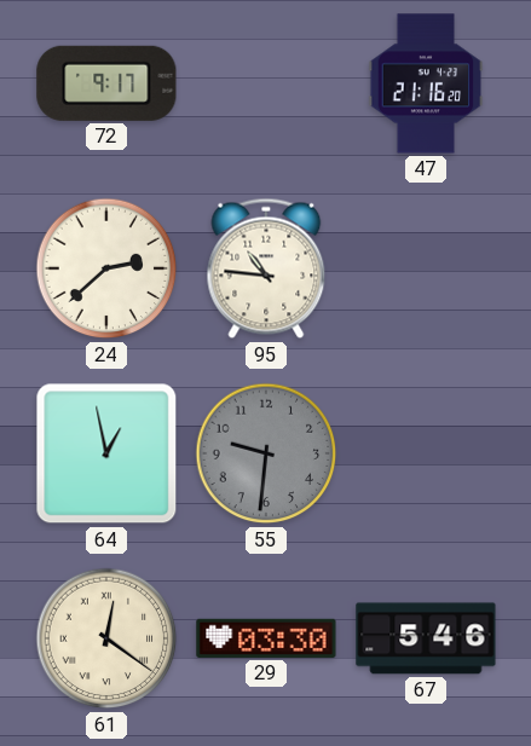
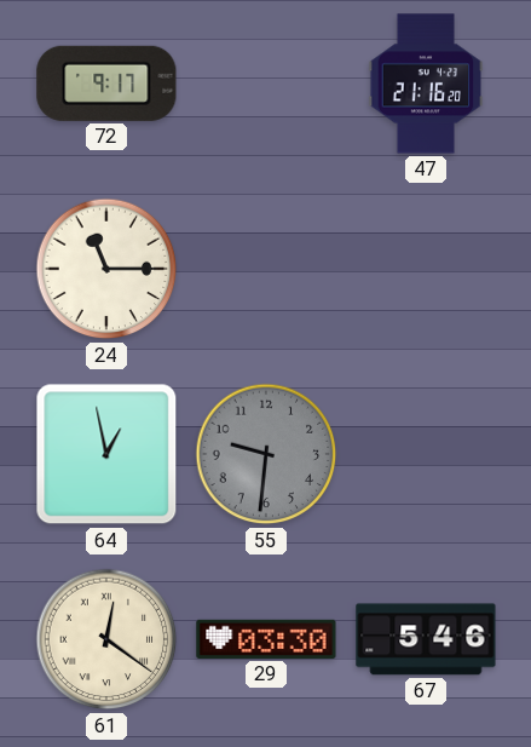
24: 2:38 -> 11:15 (106, 269)
95: 10:46 -> none (266, 268)
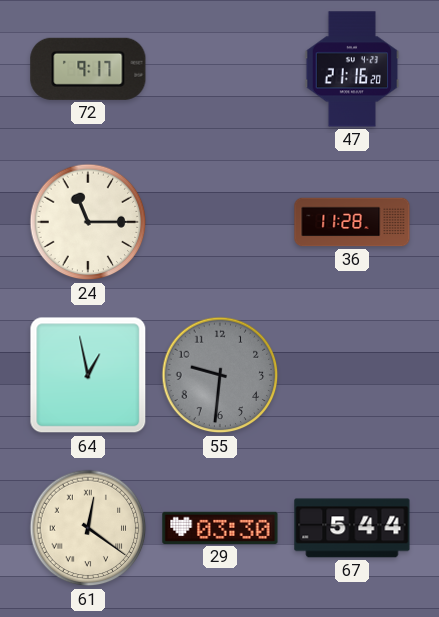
36: none -> 11:28 (352, 222)
67: 5:46 -> 5:44 (352, 528)
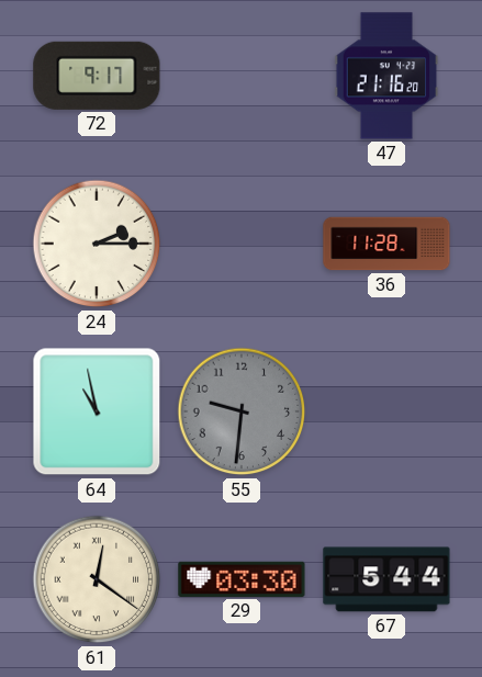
24: 11:15 -> 2:15 (97, 244)
64: 12:58 -> 10:58 (97, 411)
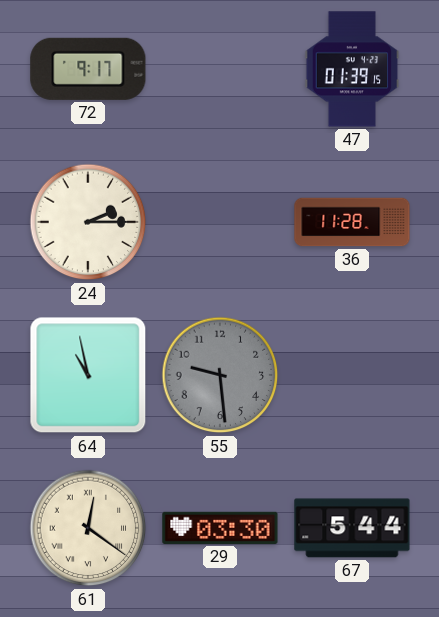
47: 21:16 -> 01:39 (352, 69)
55: 9:31 -> 9:29 (220, 375)
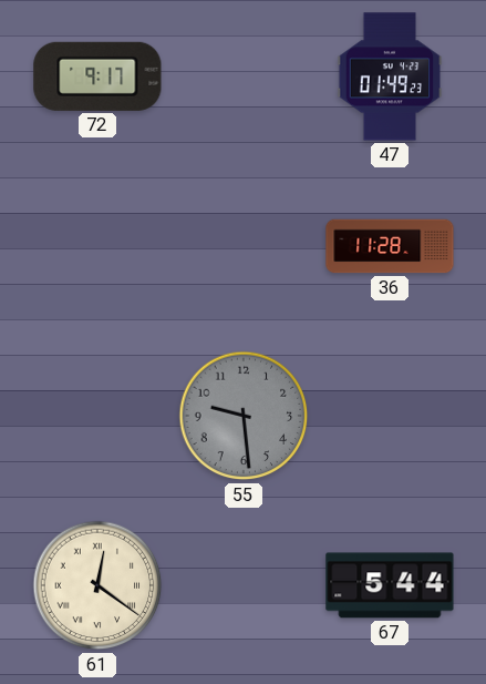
47: 01:39 -> 01:49 (390, 76)
24: 2:15 -> none (88, 222)
64: 10:58 -> none (88, 375)
29: 03:30 -> none (220, 528)
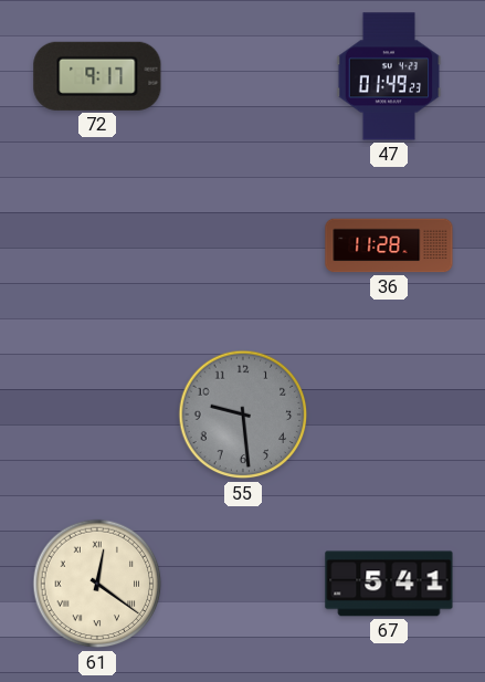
67: 5:44 -> 5:41 (389, 584)
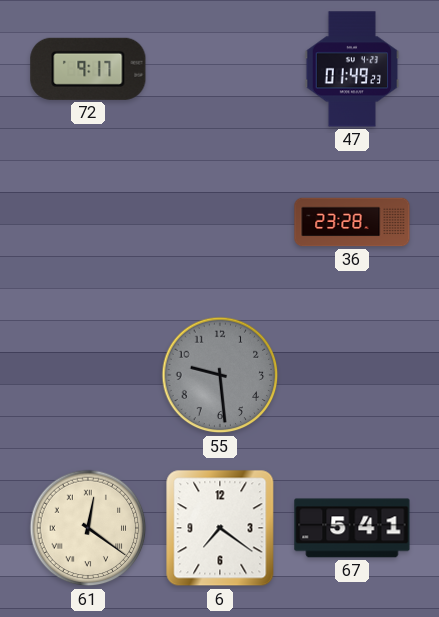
36: 11:28 -> 23:28 (352, 222)
6: none -> 7:21 (220, 528)
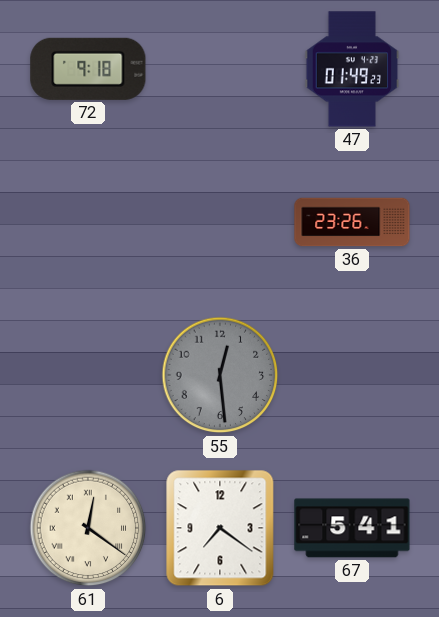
72: 9:17 -> 9:18 (88, 69)
36: 23:28 -> 23:26 (352, 222)
55: 9:29 -> 12:29 (220, 375)
